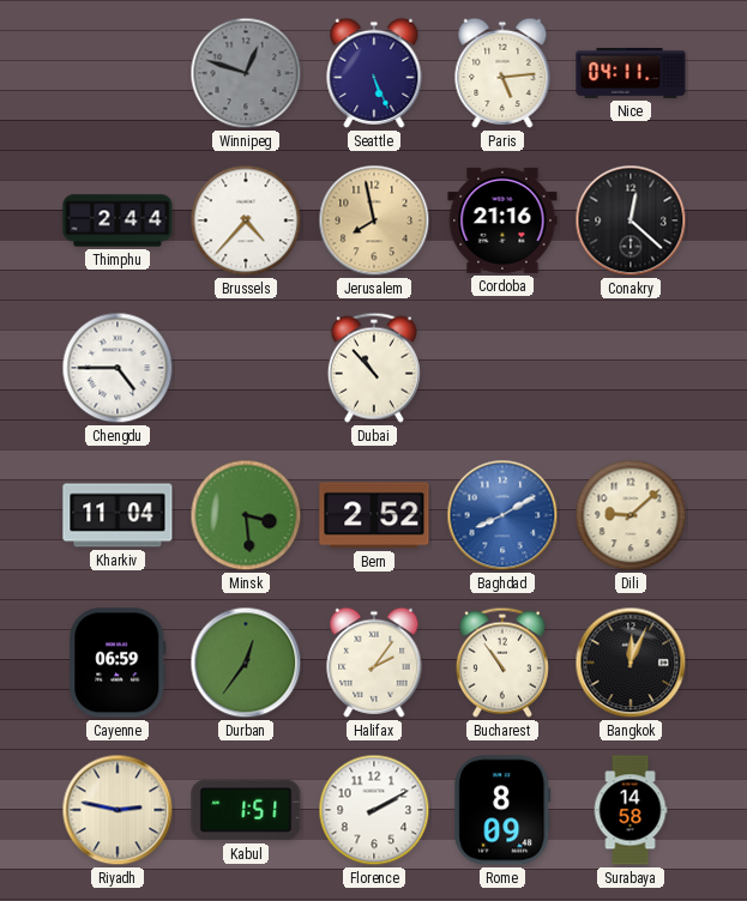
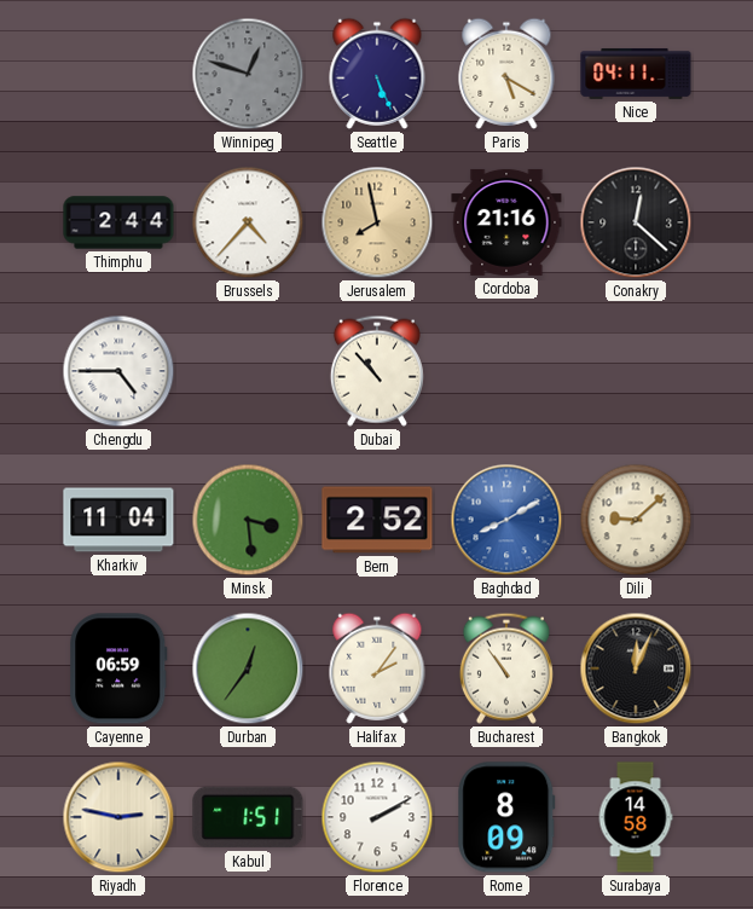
Paris: 5:14 -> 5:20 (506, 74)
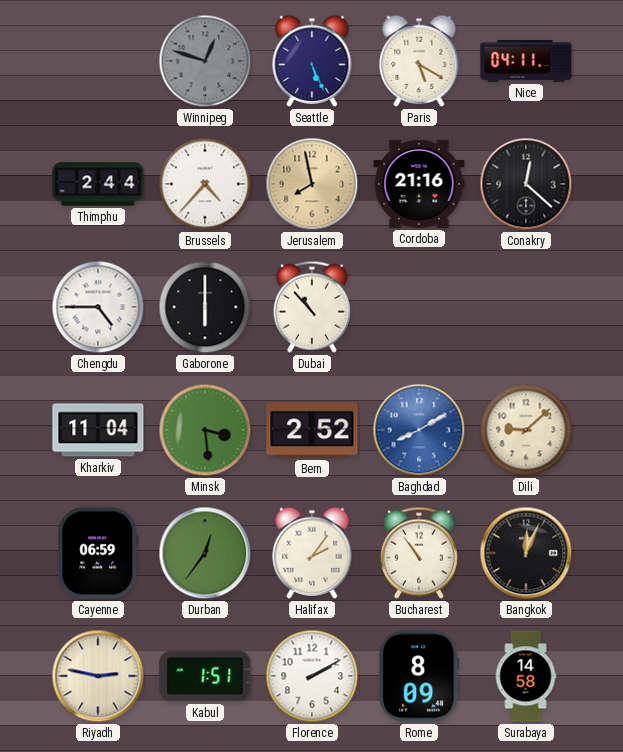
Gaborone: none -> 6:00 (205, 307)
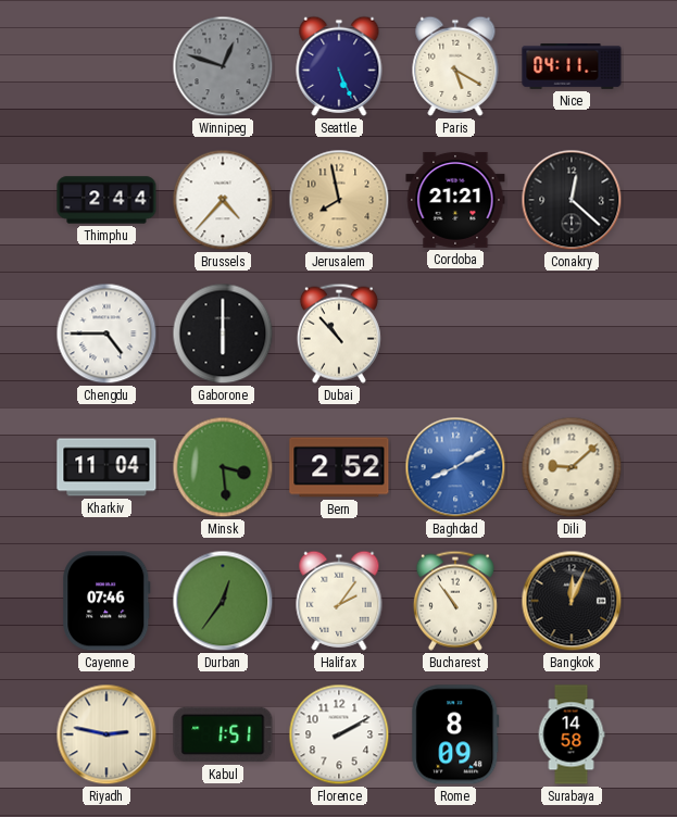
Cordoba: 21:16 -> 21:21 (455, 200)
Cayenne: 06:59 -> 07:46 (106, 601)
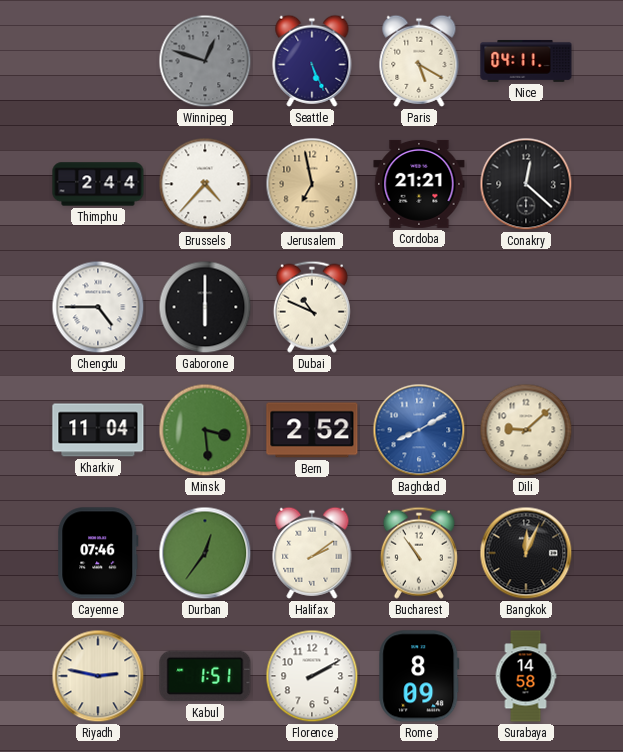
Jerusalem: 7:58 -> 6:58 (312, 184)
Dubai: 10:53 -> 10:49 (312, 307)
Halifax: 2:06 -> 2:09 (312, 553)
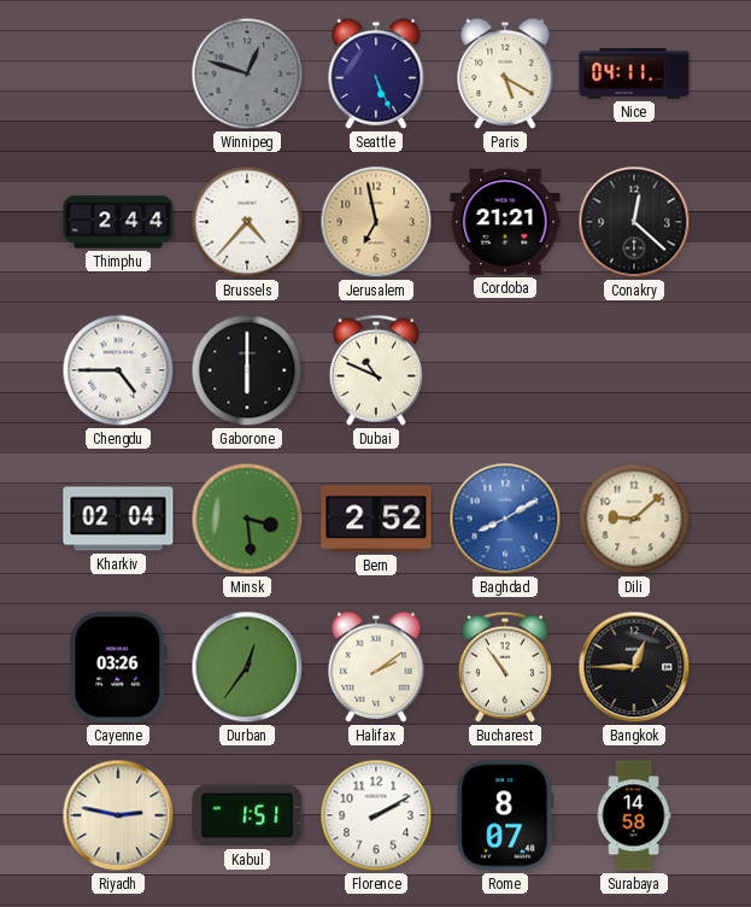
Kharkiv: 11:04 -> 02:04 (118, 519)
Cayenne: 07:46 -> 03:26 (118, 667)
Bangkok: 12:04 -> 12:45 (634, 667)
Rome: 8:09 -> 8:07 (505, 815)
